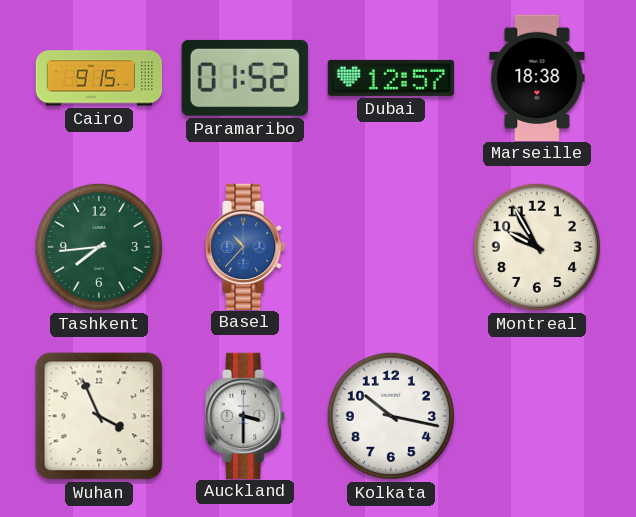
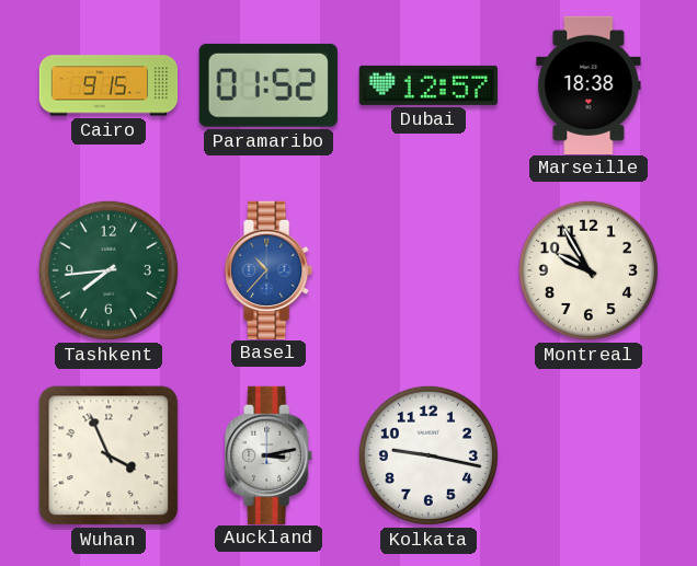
Auckland: 3:30 -> 3:13 (270, 454)
Kolkata: 10:17 -> 9:17 (429, 455)
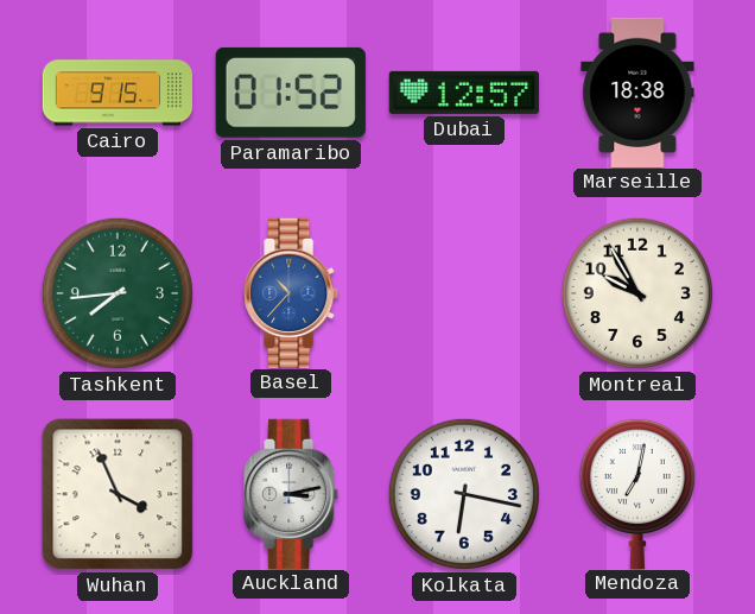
Kolkata: 9:17 -> 6:17 (464, 494)
Mendoza: none -> 7:02 (637, 493)
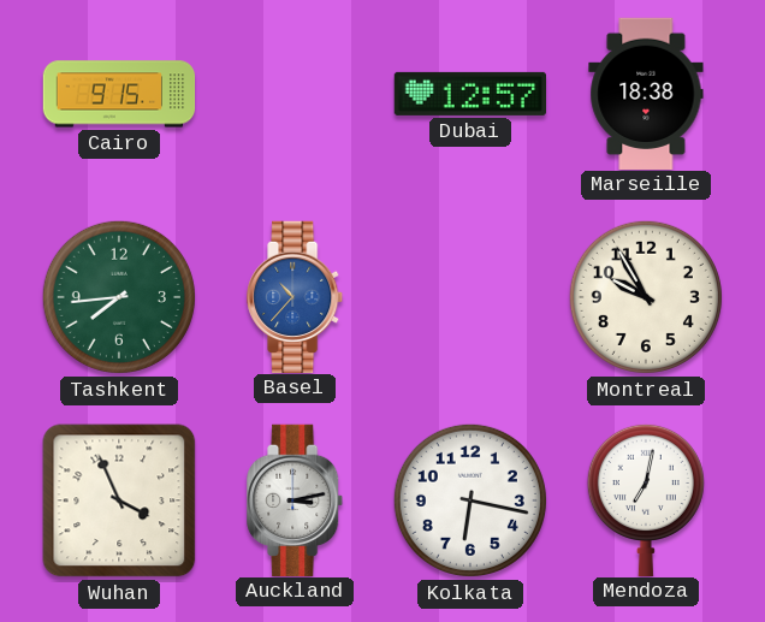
Paramaribo: 01:52 -> none (291, 93)
